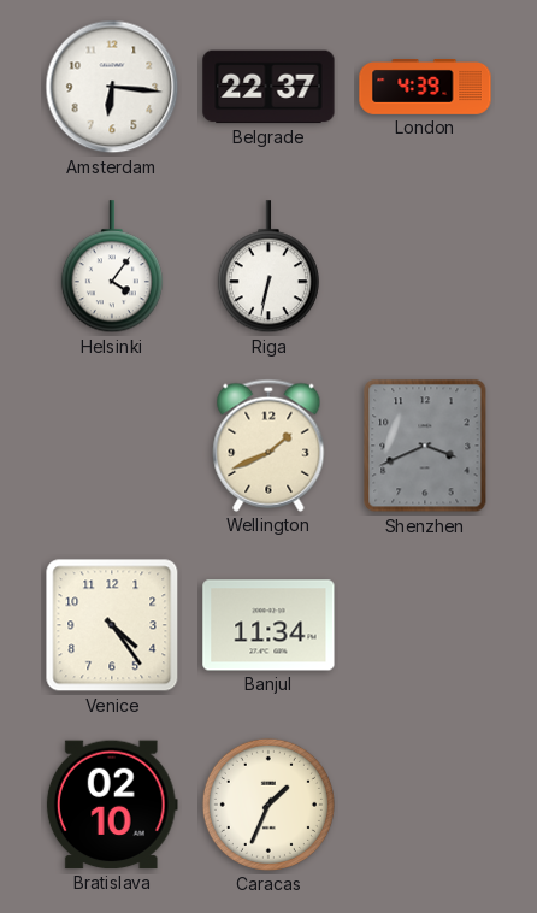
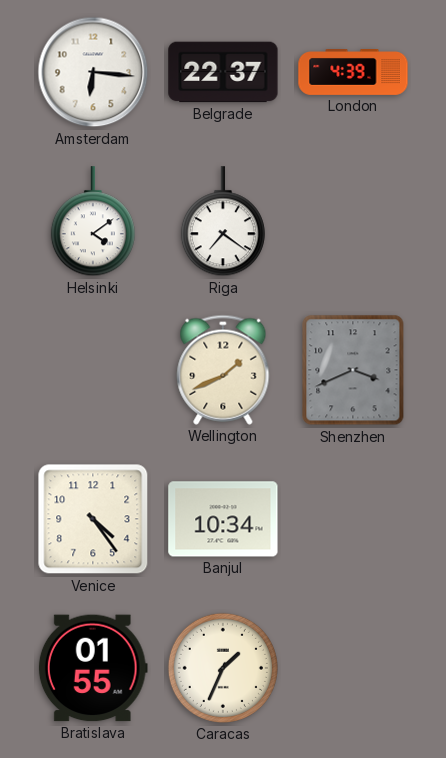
Helsinki: 4:06 -> 4:09 (93, 222)
Riga: 6:32 -> 7:21 (223, 222)
Banjul: 11:34 -> 10:34 (223, 519)
Bratislava: 02:10 -> 01:55 (93, 668)
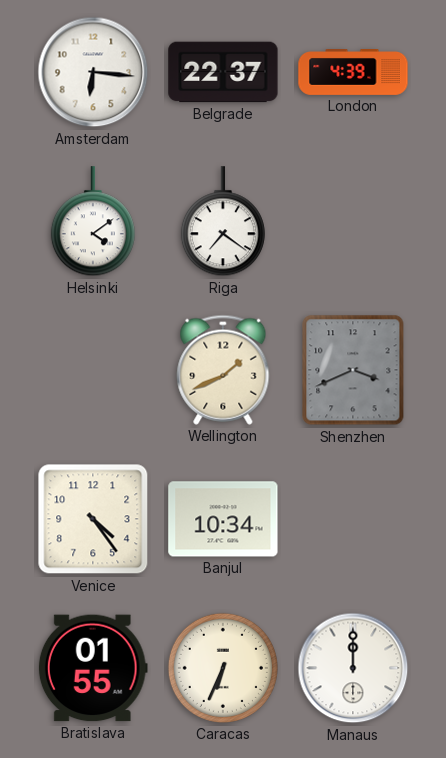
Caracas: 1:34 -> 6:34 (223, 668)
Manaus: none -> 12:00 (353, 668)
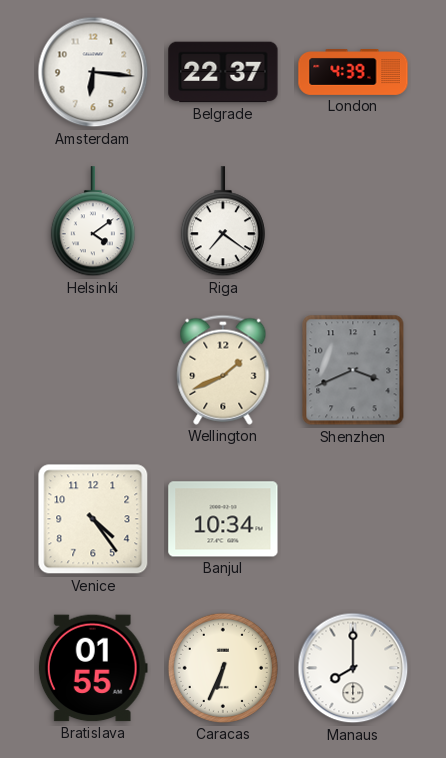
Manaus: 12:00 -> 8:00 (353, 668)
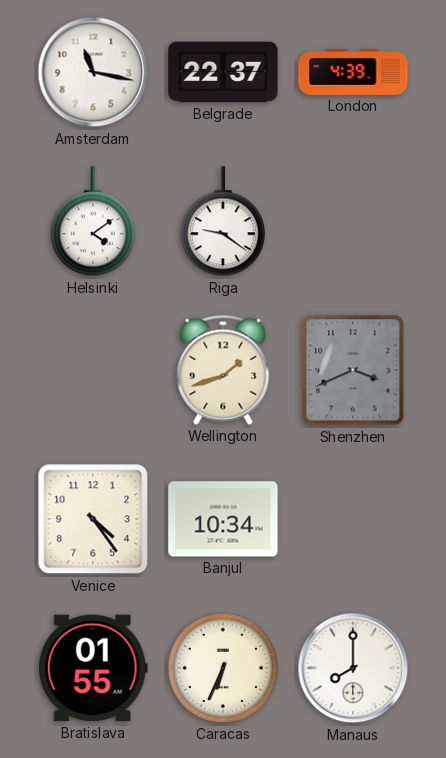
Amsterdam: 6:16 -> 11:17 (93, 72)
Riga: 7:21 -> 9:21 (223, 222)
Wellington: 1:41 -> 1:42 (223, 370)
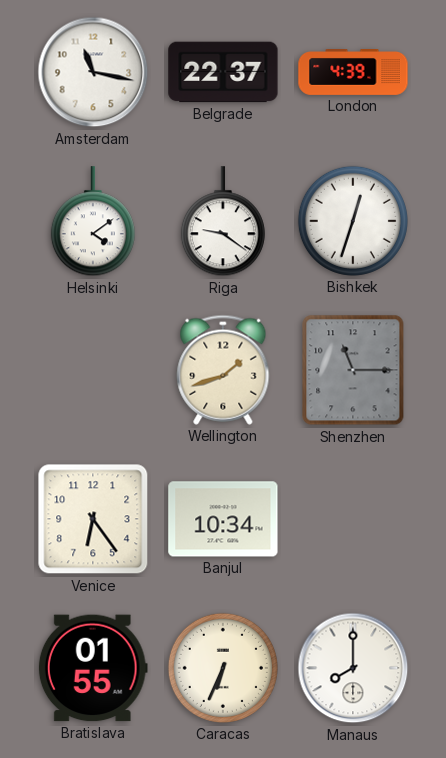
Bishkek: none -> 12:33 (353, 221)
Shenzhen: 3:41 -> 11:15 (353, 370)
Venice: 4:24 -> 6:24 (93, 519)
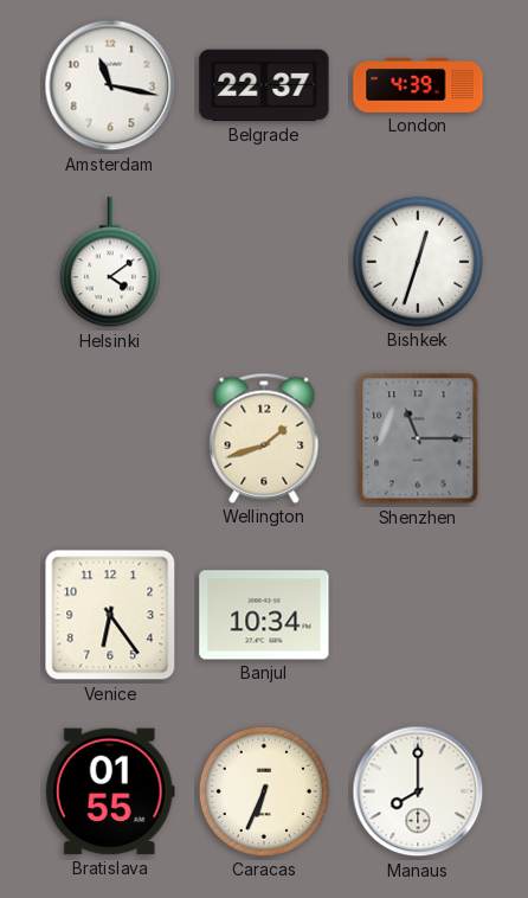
Riga: 9:21 -> none (223, 222)
